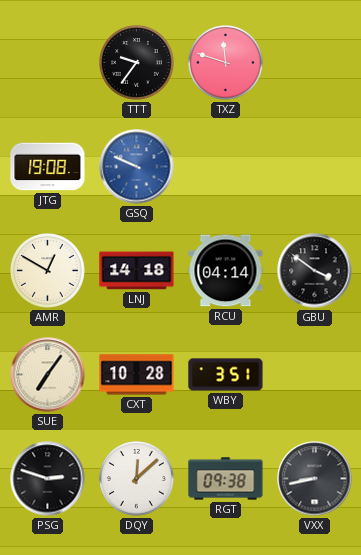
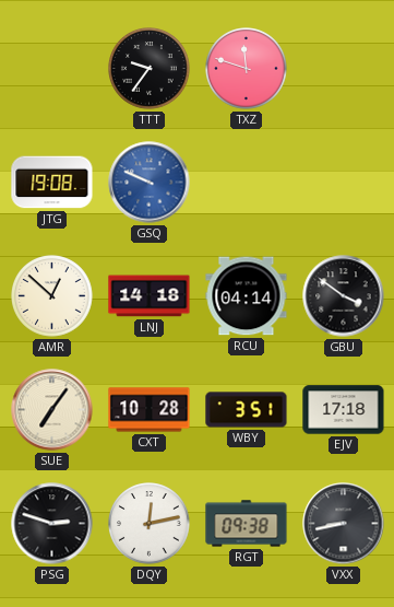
AMR: 12:50 -> 12:52 (52, 296)
EJV: none -> 17:18 (344, 410)
DQY: 12:08 -> 12:13 (150, 524)
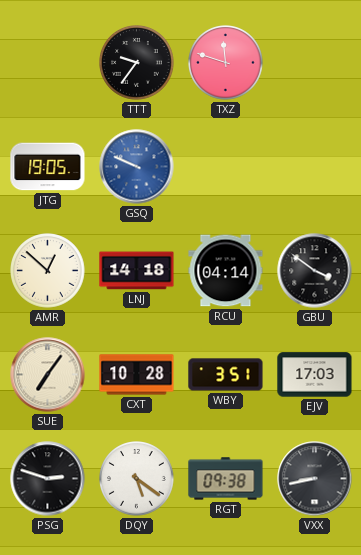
JTG: 19:08 -> 19:05 (48, 167)
EJV: 17:18 -> 17:03 (315, 375)
DQY: 12:13 -> 5:21 (137, 479)
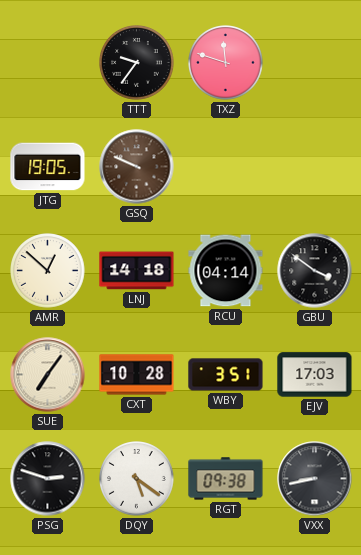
GSQ dial: blue -> brown (137, 167)
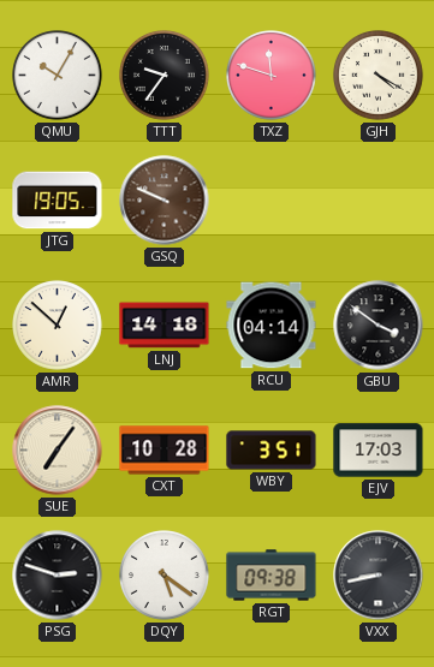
QMU: none -> 10:05 (58, 76)
GJH: none -> 4:20 (379, 76)
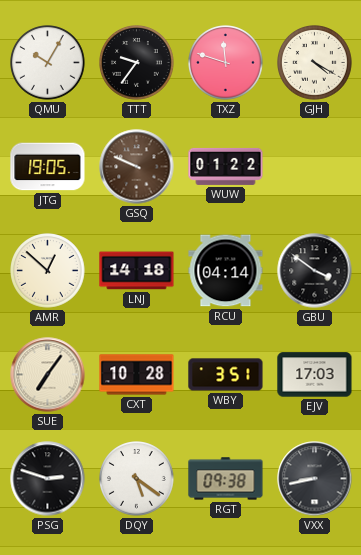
WUW: none -> 01:22 (226, 166)
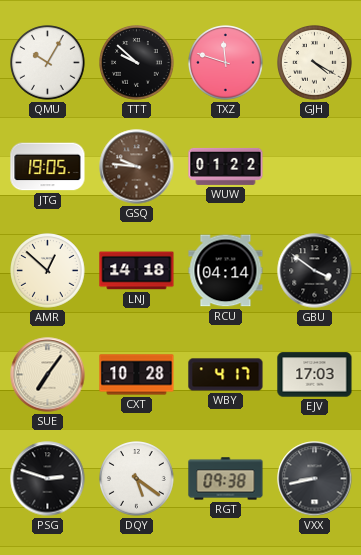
TTT: 9:36 -> 9:52 (137, 63)
GSQ: 9:49 -> 9:46 (137, 167)
WBY: 3:51 -> 4:17 (226, 375)
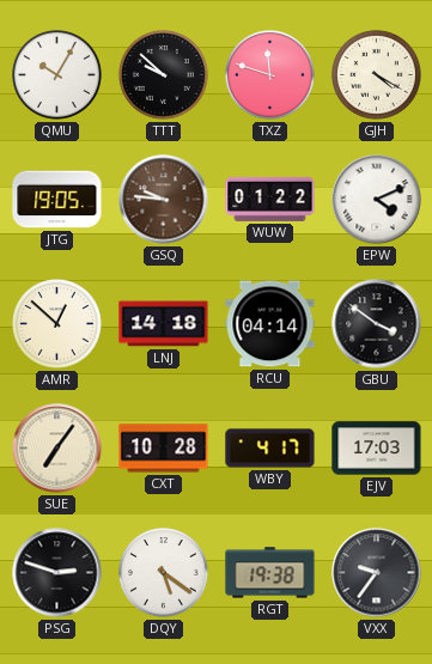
EPW: none -> 4:11 (377, 200)
RGT: 09:38 -> 19:38 (270, 573)
VXX: 8:43 -> 9:36 (377, 573)
